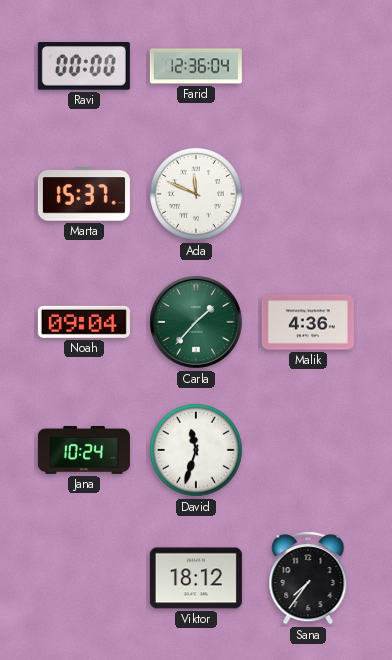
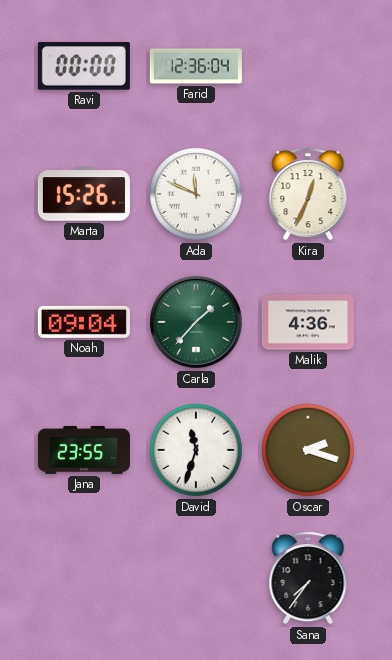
Marta: 15:37 -> 15:26 (84, 194)
Kira: none -> 12:34 (308, 194)
Jana: 10:24 -> 23:55 (84, 450)
Oscar: none -> 2:18 (308, 450)
Viktor: 18:12 -> none (196, 578)
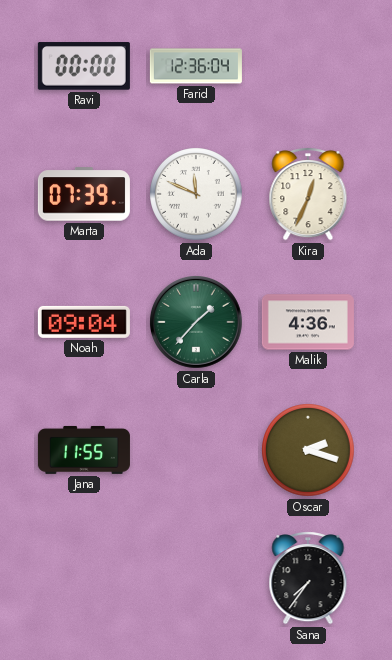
Marta: 15:26 -> 07:39 (84, 194)
Jana: 23:55 -> 11:55 (84, 450)
David: 11:33 -> none (196, 450)
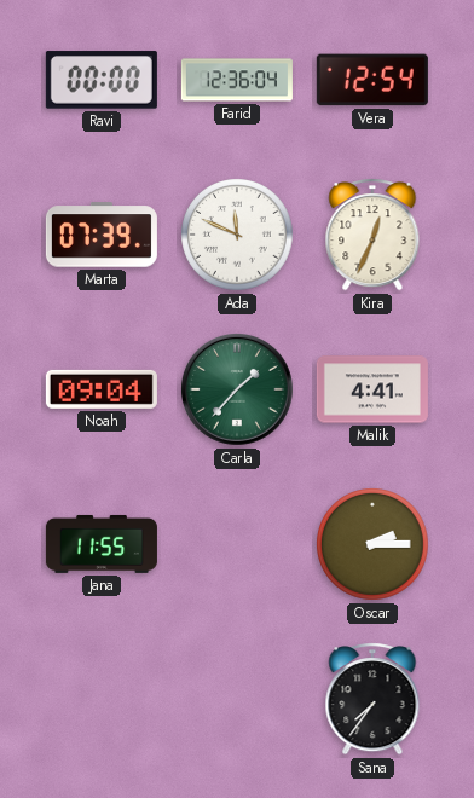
Vera: none -> 12:54 (372, 80)
Malik: 4:36 -> 4:41 (372, 389)
Oscar: 2:18 -> 2:15 (372, 544)
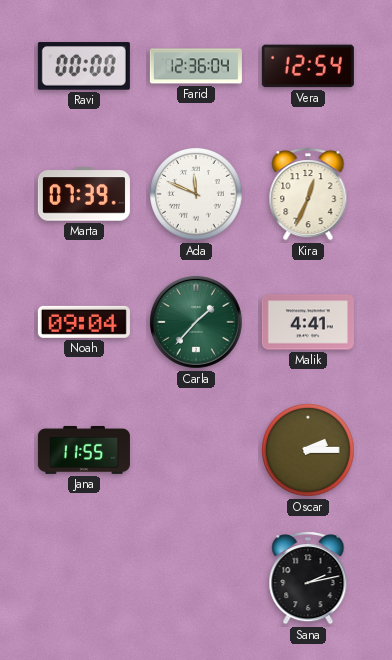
Sana: 7:36 -> 2:13 (308, 578)
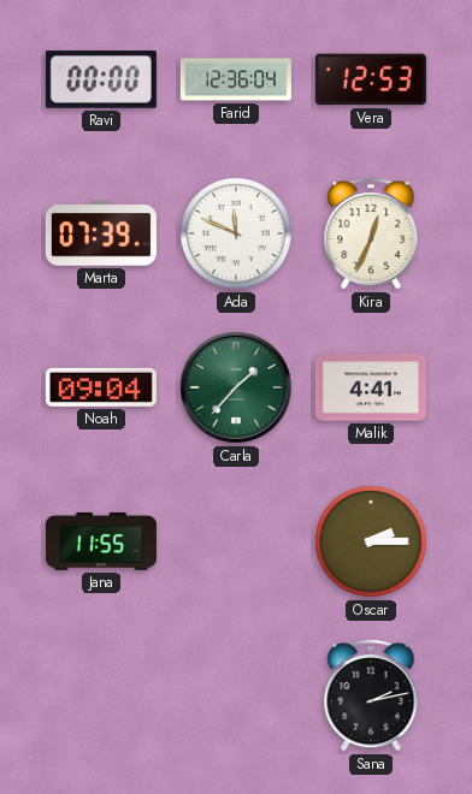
Vera: 12:54 -> 12:53 (371, 79)
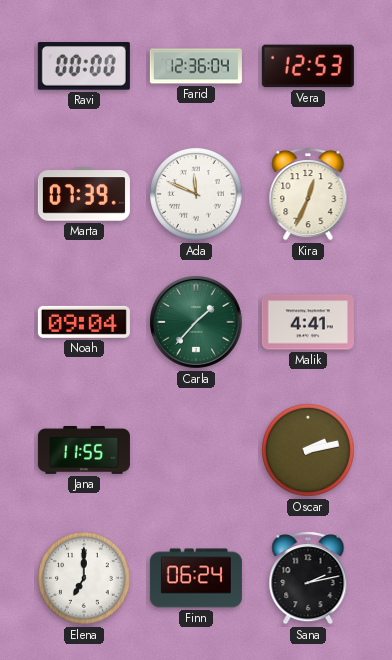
Oscar: 2:15 -> 2:13 (308, 450)
Elena: none -> 7:00 (84, 578)
Finn: none -> 06:24 (196, 578)
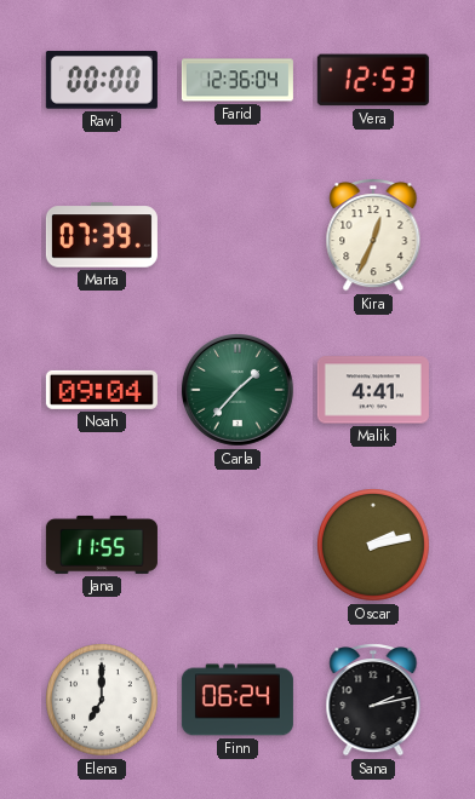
Ada: 11:49 -> none (196, 194)
